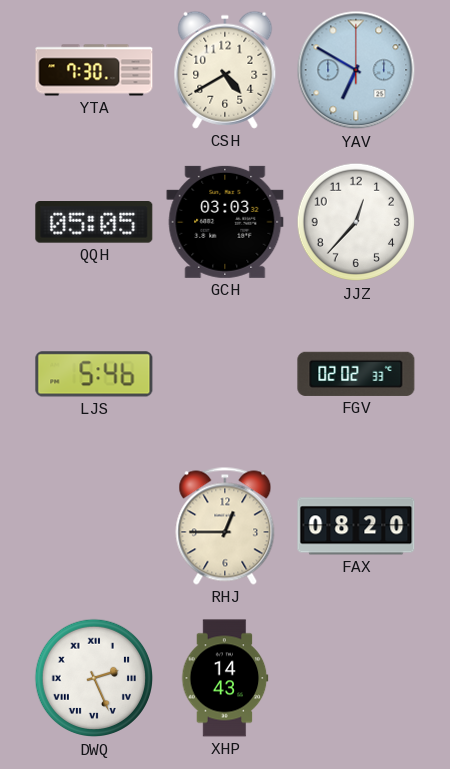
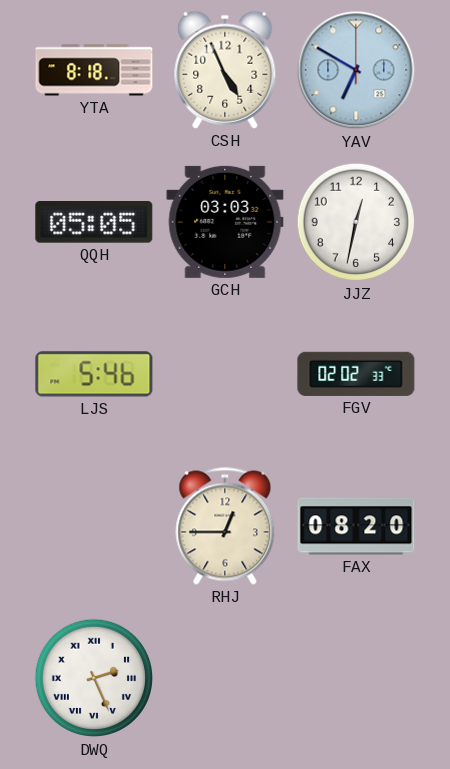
YTA: 7:30 -> 8:18 (94, 70)
CSH: 4:40 -> 4:56 (225, 70)
JJZ: 12:37 -> 12:32 (356, 222)
XHP: 14:43 -> none (225, 678)
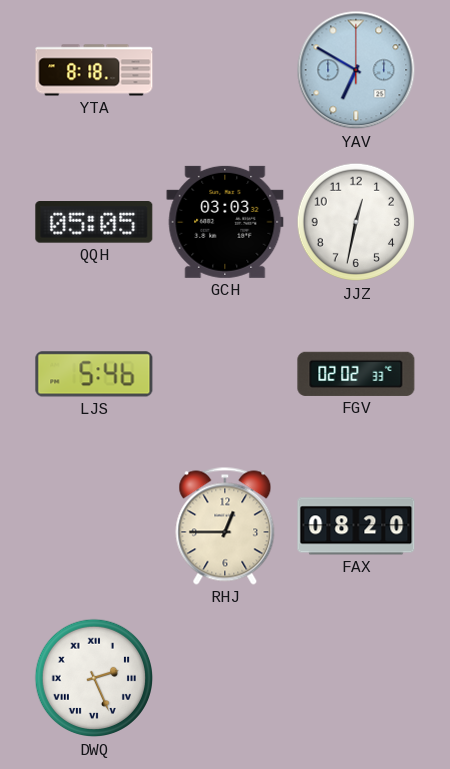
CSH: 4:56 -> none (225, 70)
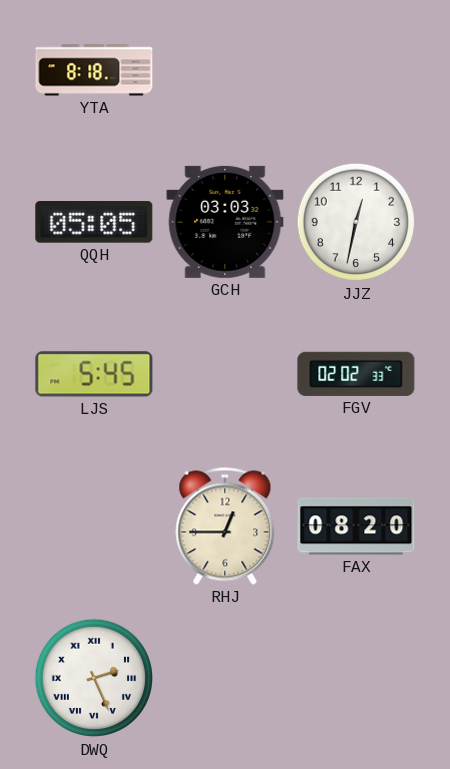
YAV: 6:50 -> none (356, 70)
LJS: 5:46 -> 5:45 (94, 374)
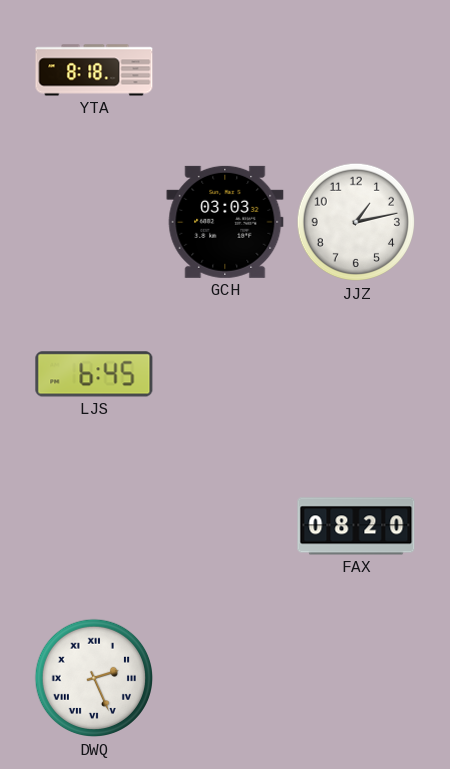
QQH: 05:05 -> none (94, 223)
JJZ: 12:32 -> 1:13 (356, 222)
LJS: 5:45 -> 6:45 (94, 374)
FGV: 02:02 -> none (356, 374)
RHJ: 12:45 -> none (225, 526)
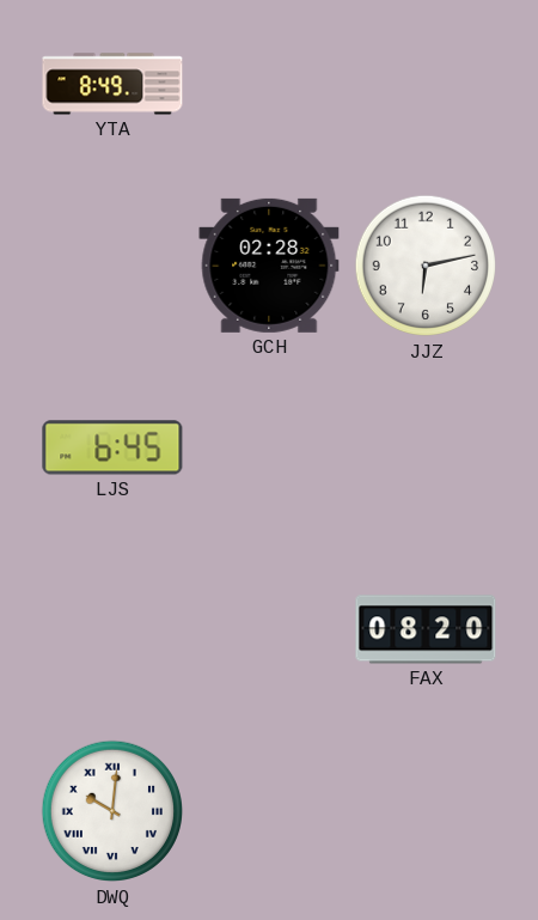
YTA: 8:18 -> 8:49 (112, 84)
GCH: 03:03 -> 02:28 (269, 266)
JJZ: 1:13 -> 6:13 (426, 266)
DWQ: 2:26 -> 10:01 (112, 811)
